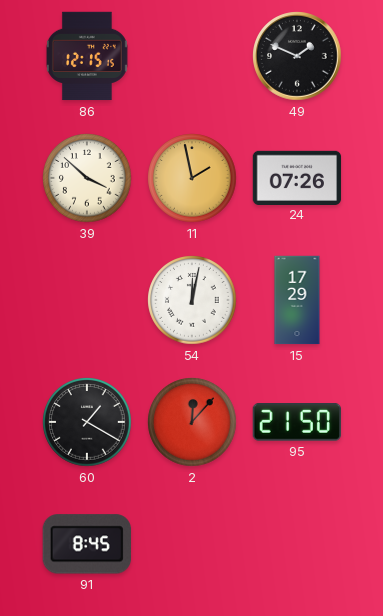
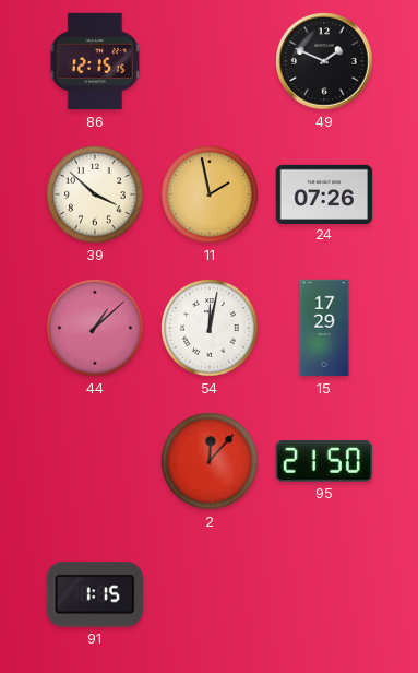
44: none -> 1:08 (95, 328)
60: 1:20 -> none (87, 422)
91: 8:45 -> 1:15 (95, 594)
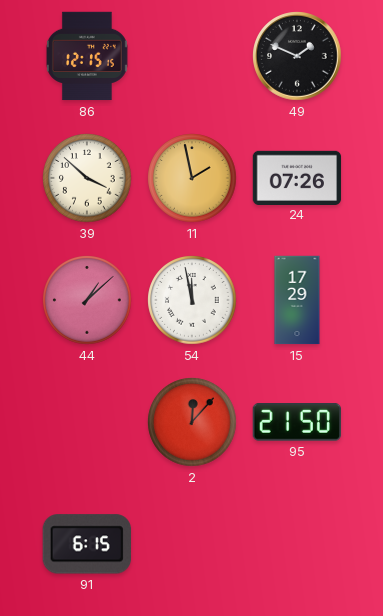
54: 12:02 -> 11:58 (192, 300)
91: 1:15 -> 6:15 (87, 544)
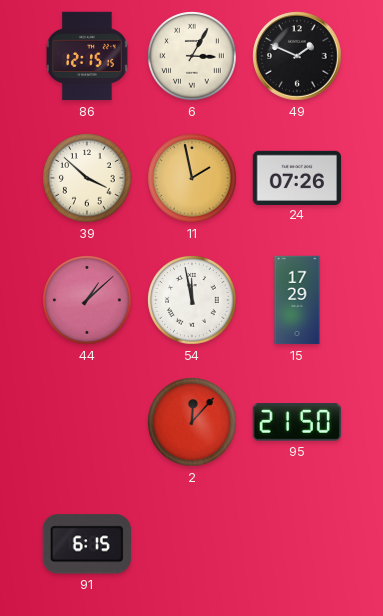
6: none -> 3:05 (192, 56)
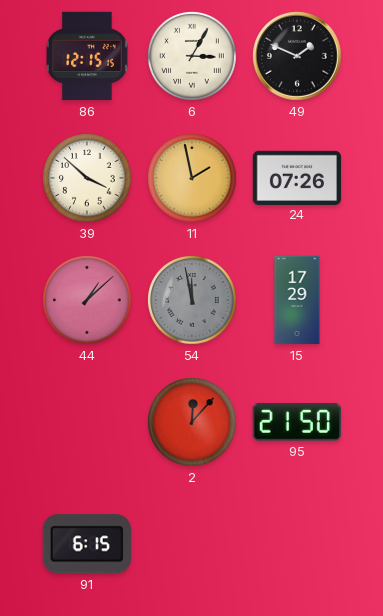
54 dial: white -> grey (192, 300)
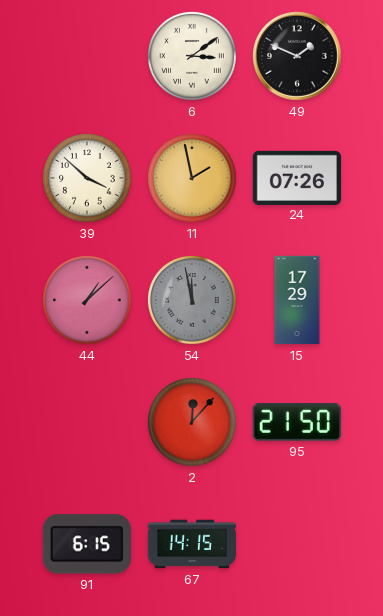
86: 12:15 -> none (87, 56)
6: 3:05 -> 3:09 (192, 56)
67: none -> 14:15 (192, 544)
